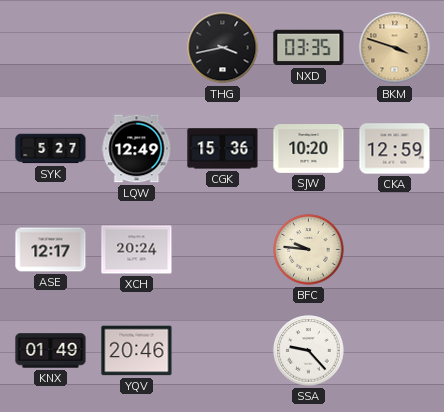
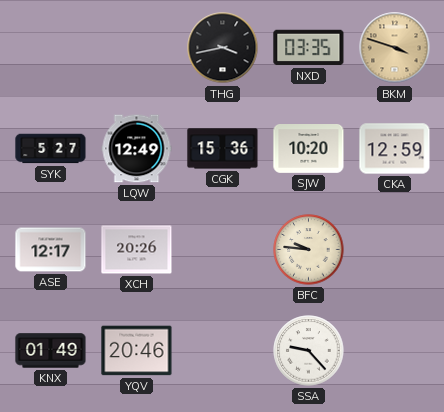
XCH: 20:24 -> 20:26 (137, 250)
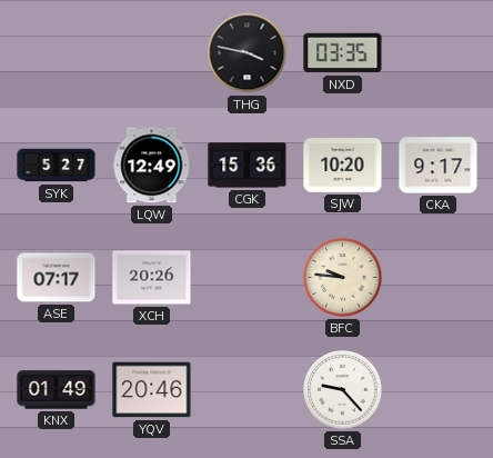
THG: 3:43 -> 3:47 (248, 53)
BKM: 3:48 -> none (395, 48)
CKA: 12:59 -> 9:17 (439, 166)
ASE: 12:17 -> 07:17 (57, 278)
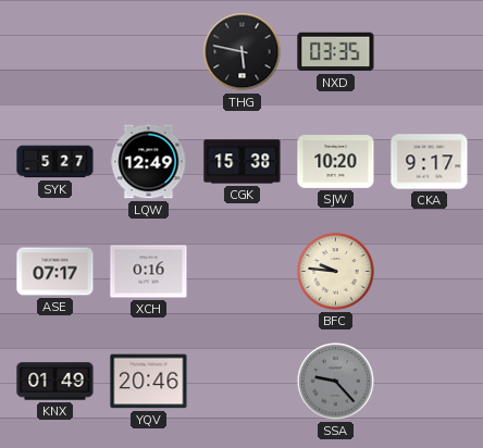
THG: 3:47 -> 5:47 (243, 52)
CGK: 15:36 -> 15:38 (243, 162)
XCH: 20:26 -> 0:16 (149, 272)
SSA dial: white -> grey (336, 382)
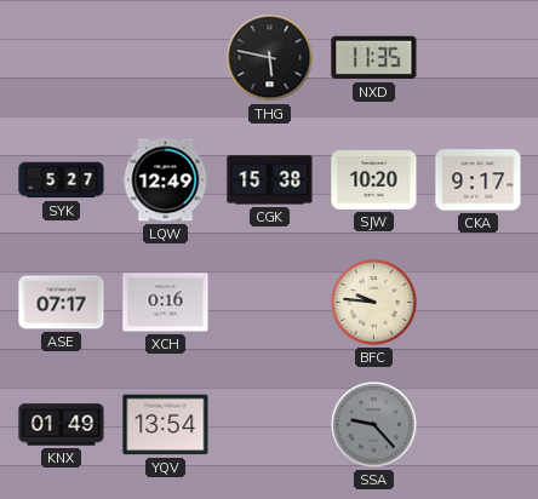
NXD: 03:35 -> 11:35 (374, 58)
YQV: 20:46 -> 13:54 (166, 425)
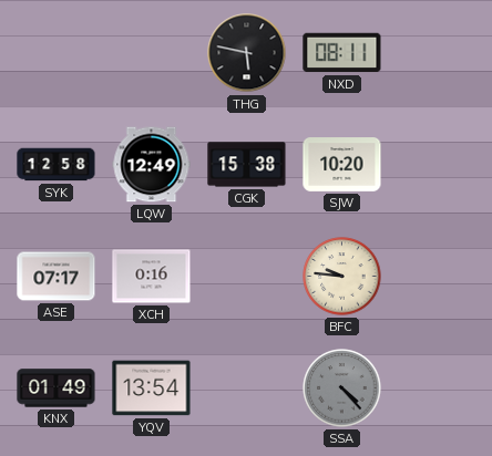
NXD: 11:35 -> 08:11 (342, 53)
SYK: 5:27 -> 12:58 (57, 165)
CKA: 9:17 -> none (479, 180)
SSA: 9:23 -> 4:23 (342, 388)
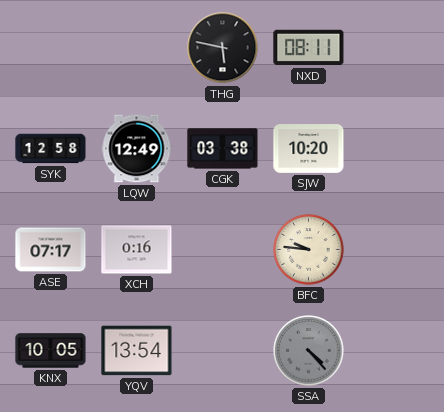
CGK: 15:38 -> 03:38 (223, 149)
KNX: 01:49 -> 10:05 (51, 351)
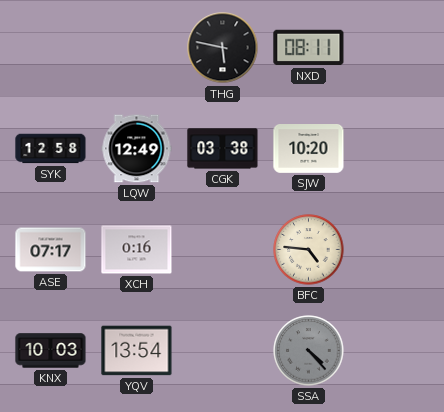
BFC: 9:46 -> 4:46 (309, 250)
KNX: 10:05 -> 10:03 (51, 351)
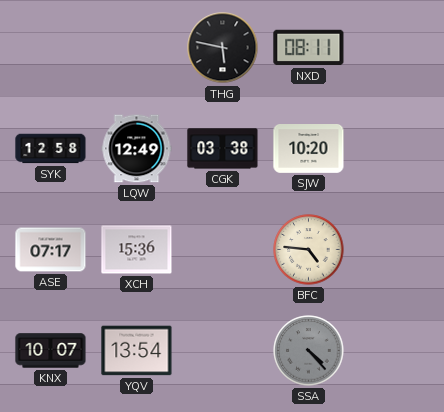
XCH: 0:16 -> 15:36 (137, 250)
KNX: 10:03 -> 10:07 (51, 351)
